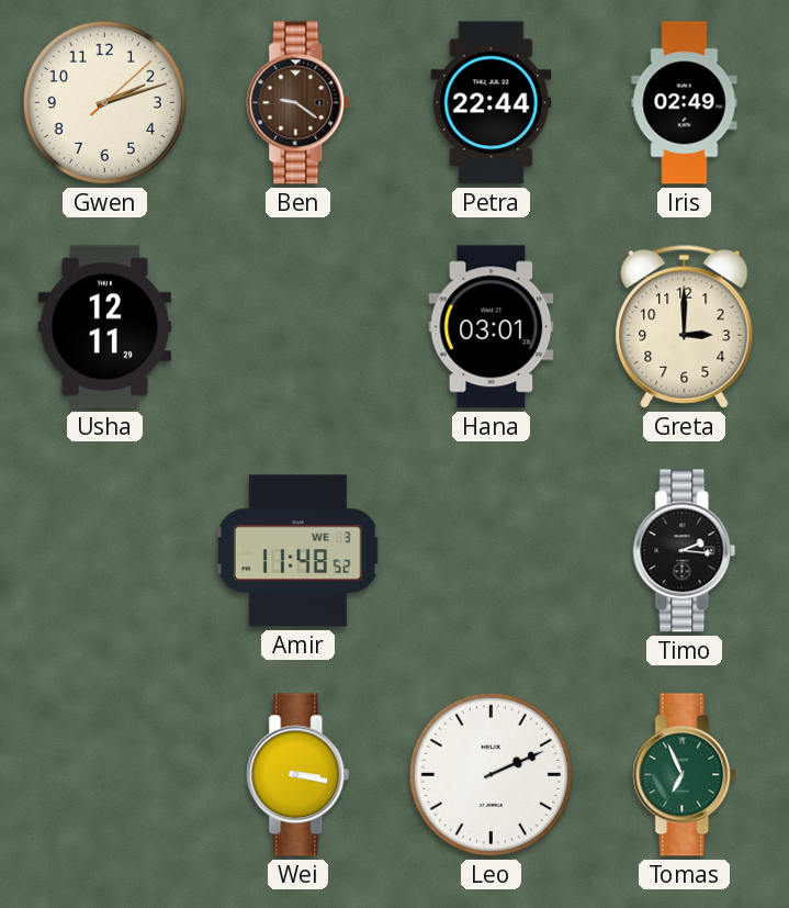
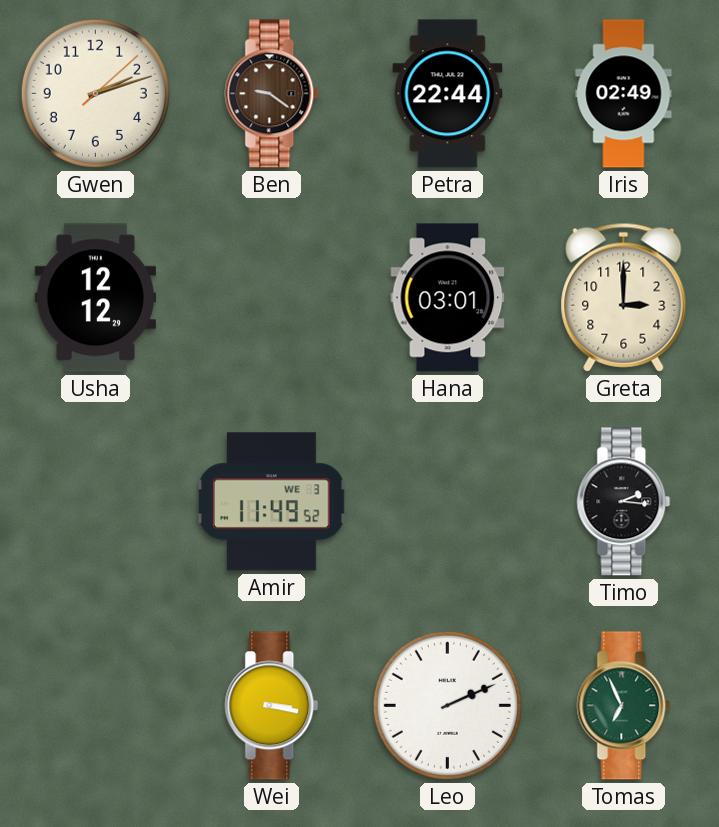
Usha: 12:11 -> 12:12 (95, 298)
Amir: 11:48 -> 11:49 (271, 502)
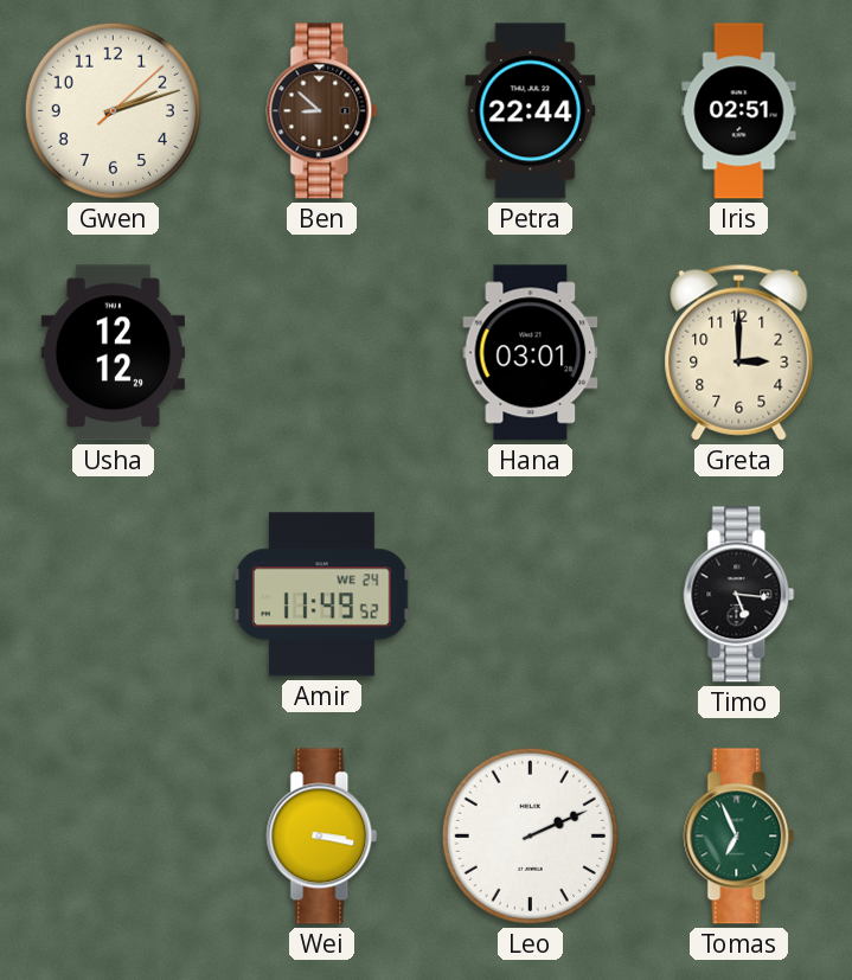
Ben: 9:21 -> 8:52 (322, 111)
Iris: 02:49 -> 02:51 (739, 111)
Amir date: WE 3 -> WE 24 (321, 595)
Timo: 2:16 -> 5:16 (739, 595)
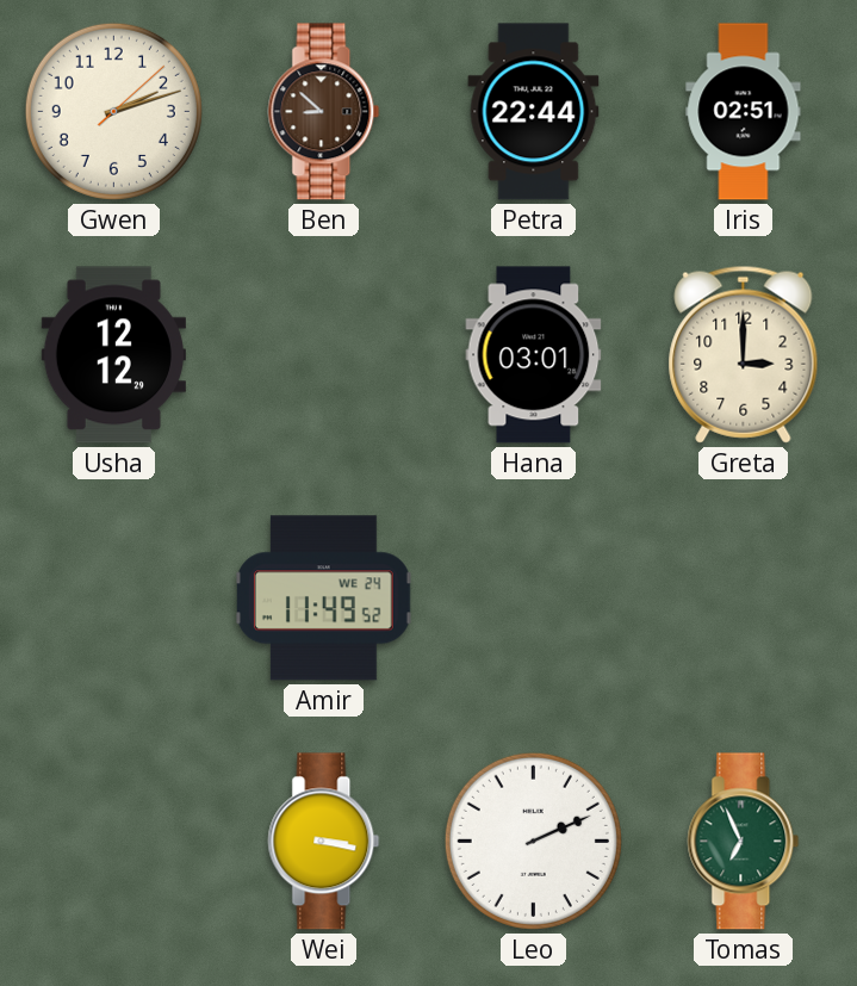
Timo: 5:16 -> none (739, 595)
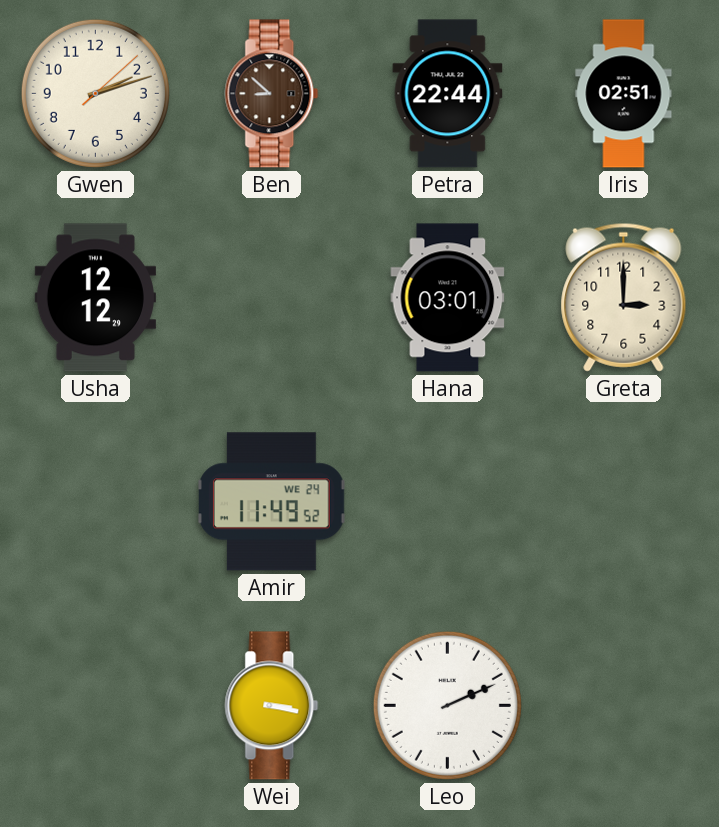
Tomas: 6:56 -> none (744, 842)
